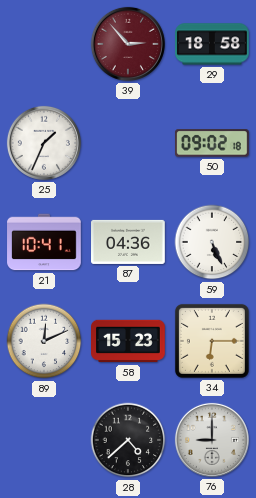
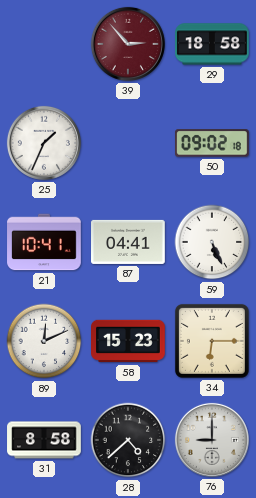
87: 04:36 -> 04:41 (129, 242)
31: none -> 8:58 (44, 440)
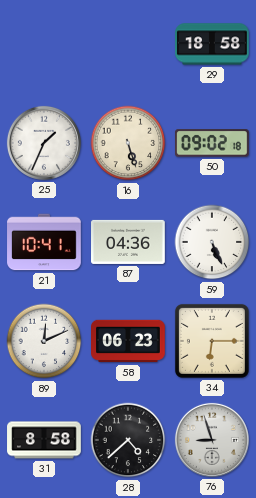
39: 2:53 -> none (128, 44)
16: none -> 5:27 (128, 143)
87: 04:41 -> 04:36 (129, 242)
58: 15:23 -> 06:23 (128, 341)
76: 9:00 -> 8:57 (212, 440)
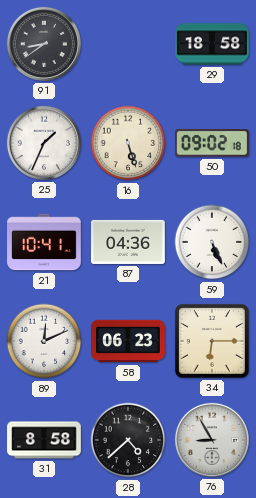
91: none -> 8:39 (44, 44)
76: 8:57 -> 8:55 (212, 440)
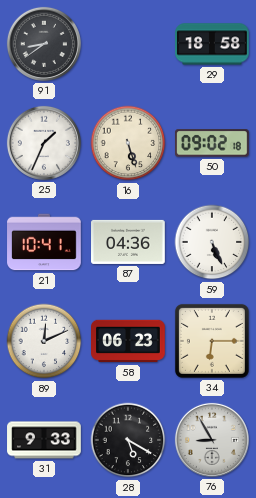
31: 8:58 -> 9:33 (44, 440)
28: 4:38 -> 5:20 (128, 440)
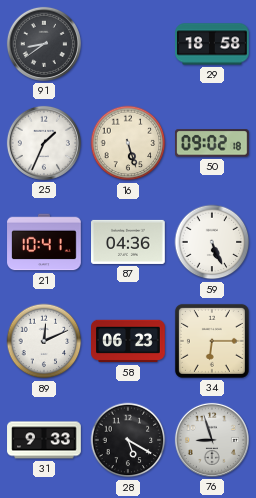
76: 8:55 -> 8:57 (212, 440)
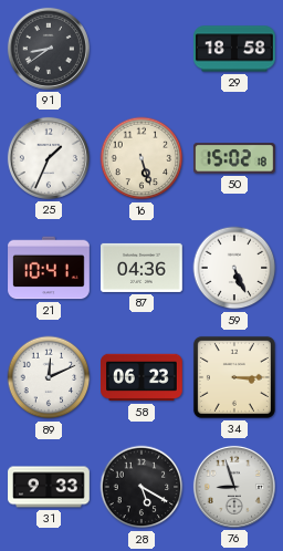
50: 09:02 -> 15:02 (235, 158)
34: 6:15 -> 3:15 (234, 377)
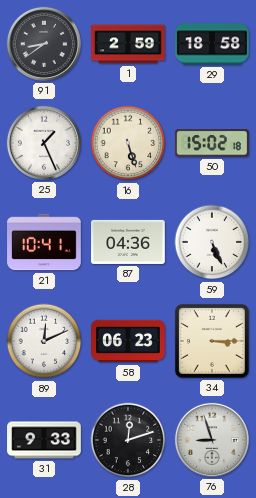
1: none -> 2:59 (128, 44)
25: 1:34 -> 1:26 (44, 143)
28: 5:20 -> 12:12 (128, 440)
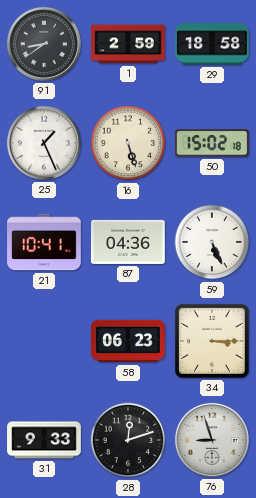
89: 12:11 -> none (44, 341)
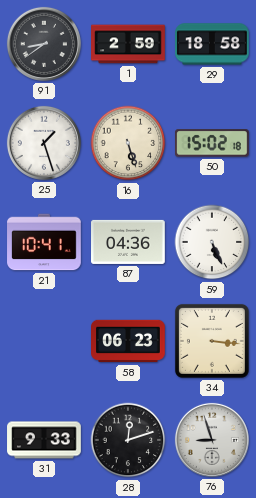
25: 1:26 -> 1:27 (44, 143)
34: 3:15 -> 3:16 (212, 341)
